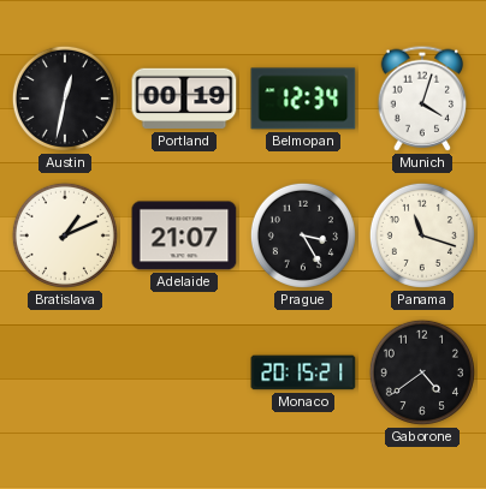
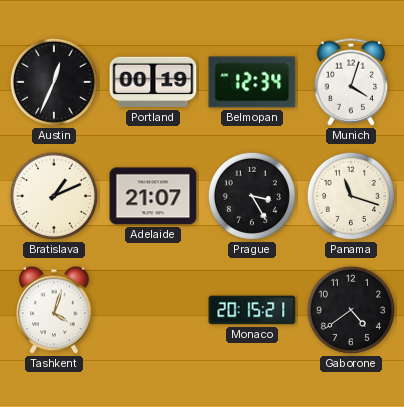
Austin: 12:32 -> 12:34 (54, 82)
Tashkent: none -> 4:03 (54, 310)
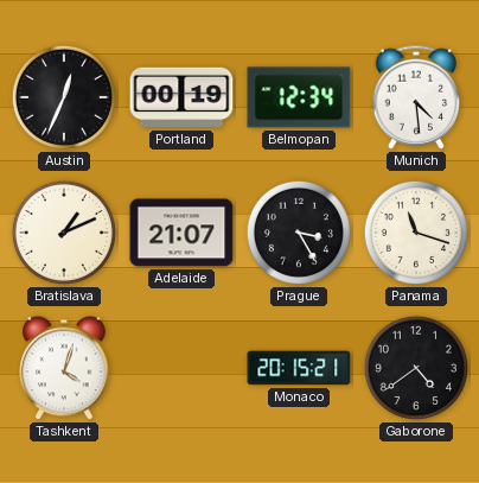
Munich: 4:03 -> 4:29 (416, 97)
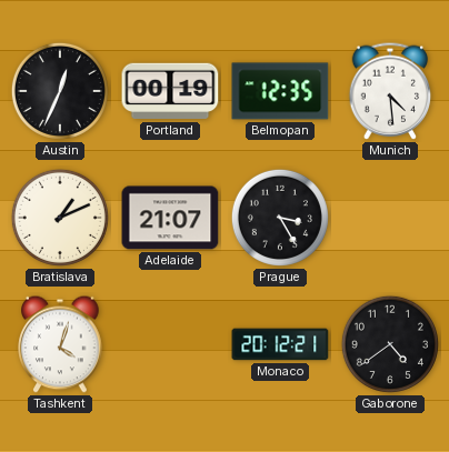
Belmopan: 12:34 -> 12:35 (280, 91)
Panama: 11:18 -> none (416, 233)
Monaco: 20:15 -> 20:12 (280, 344)
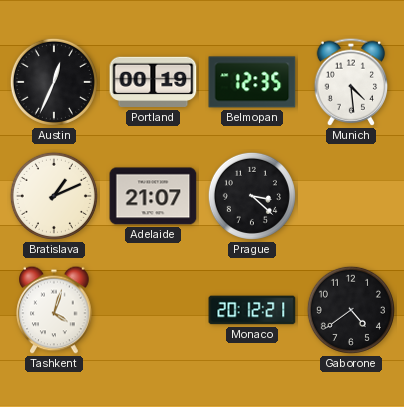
Prague: 3:25 -> 3:22 (252, 196)
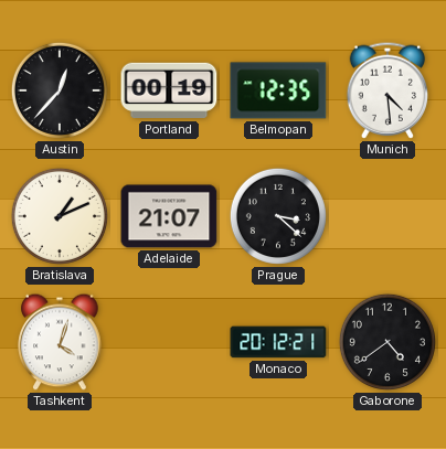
Austin: 12:34 -> 12:37 (60, 90)
